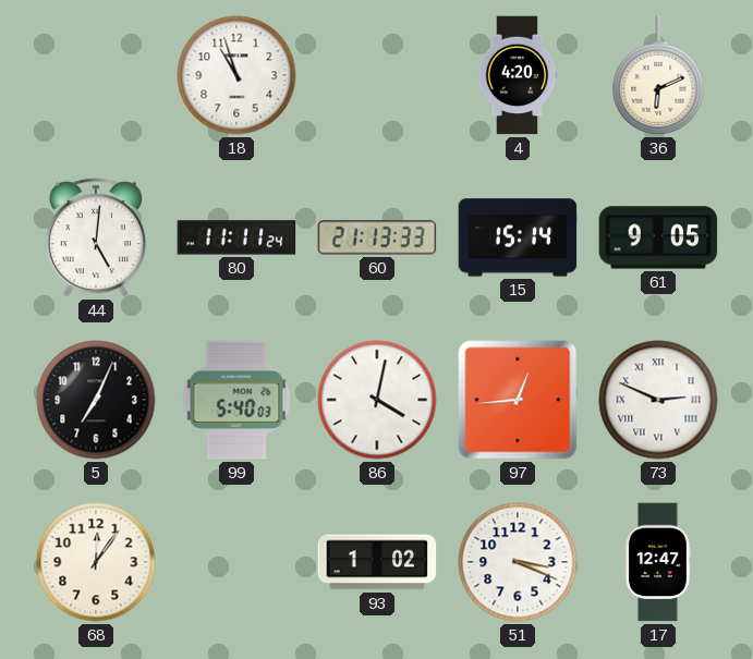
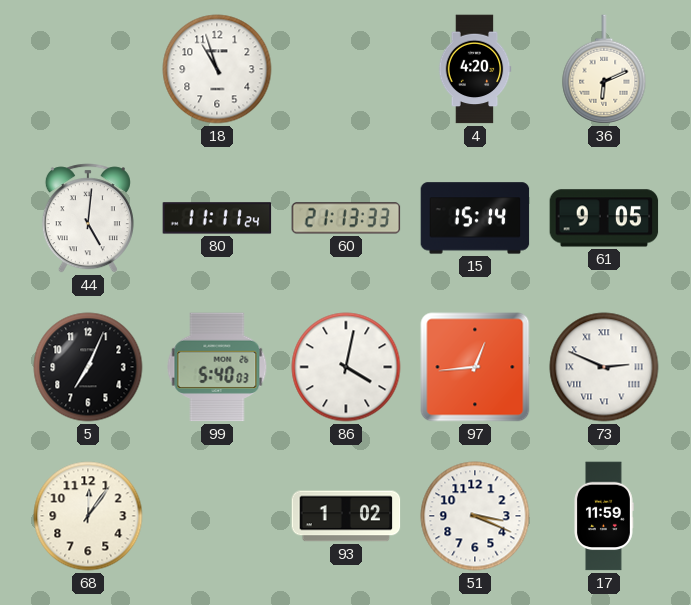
17: 12:47 -> 11:59 (604, 516)
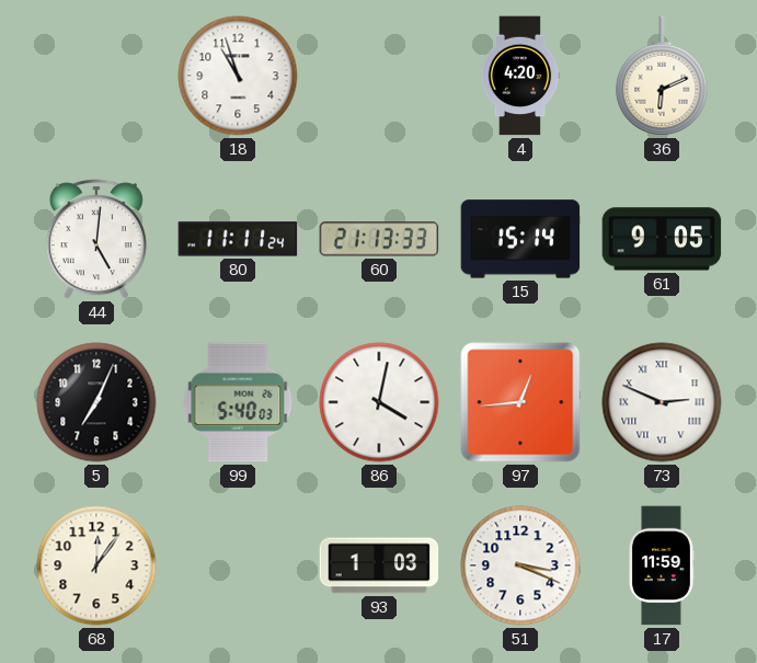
93: 1:02 -> 1:03 (379, 565)
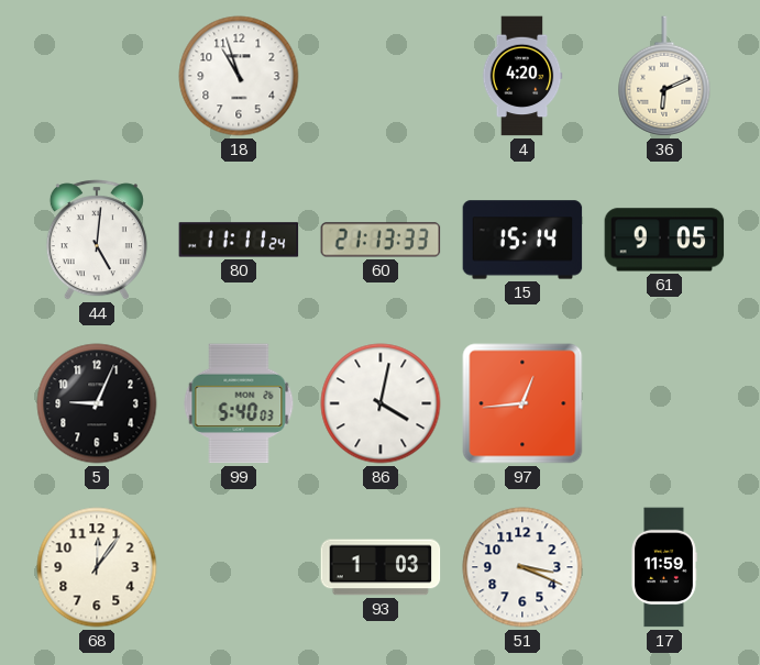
5: 7:04 -> 9:04 (97, 403)
73: 2:49 -> none (662, 402)
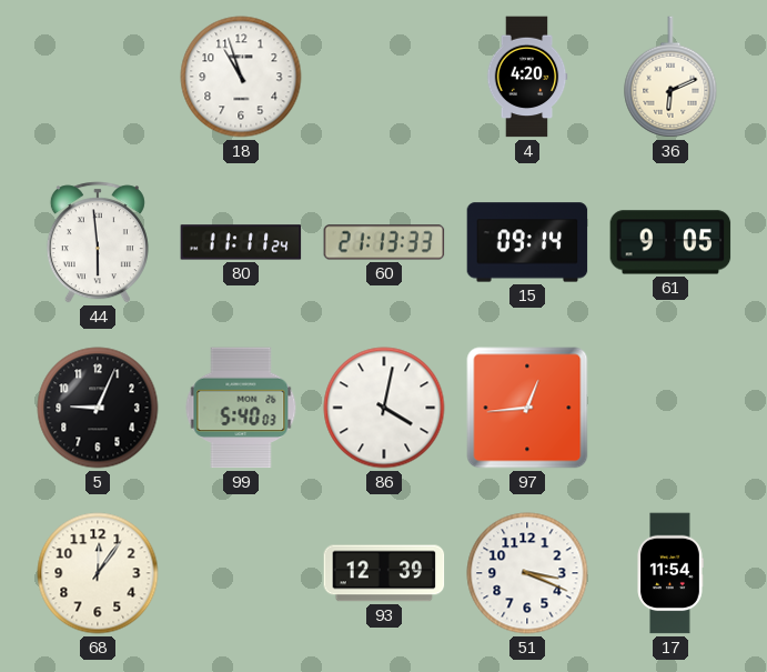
44: 5:01 -> 5:59 (98, 242)
15: 15:14 -> 09:14 (527, 242)
93: 1:03 -> 12:39 (384, 573)
17: 11:59 -> 11:54 (670, 573)
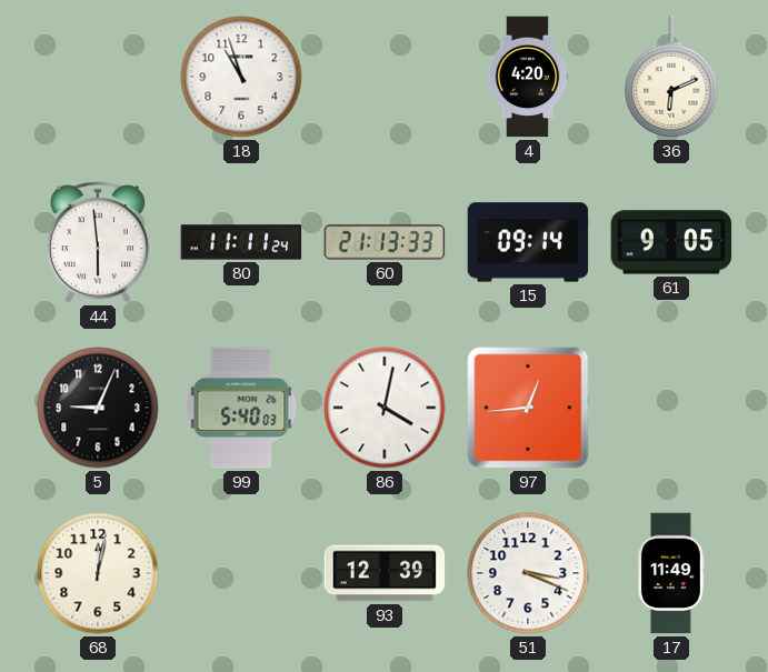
68: 12:06 -> 12:02 (98, 573)
17: 11:54 -> 11:49 (671, 573)
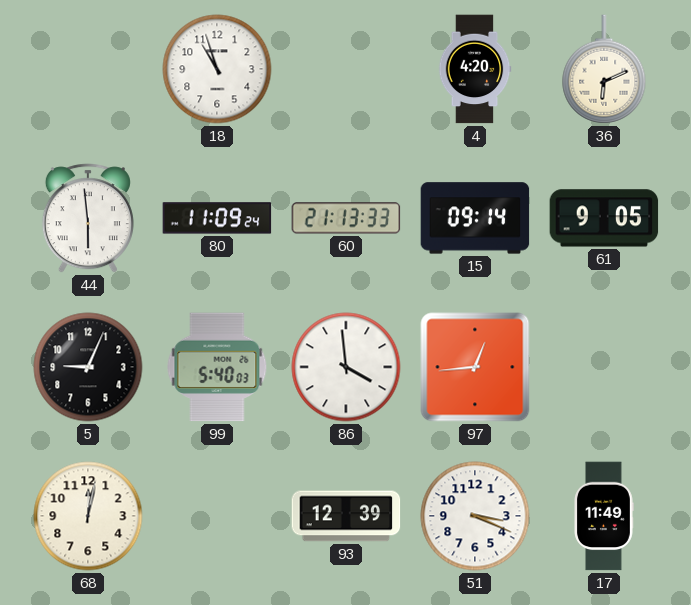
80: 11:11 -> 11:09 (217, 218)
86: 4:02 -> 3:59 (346, 367)
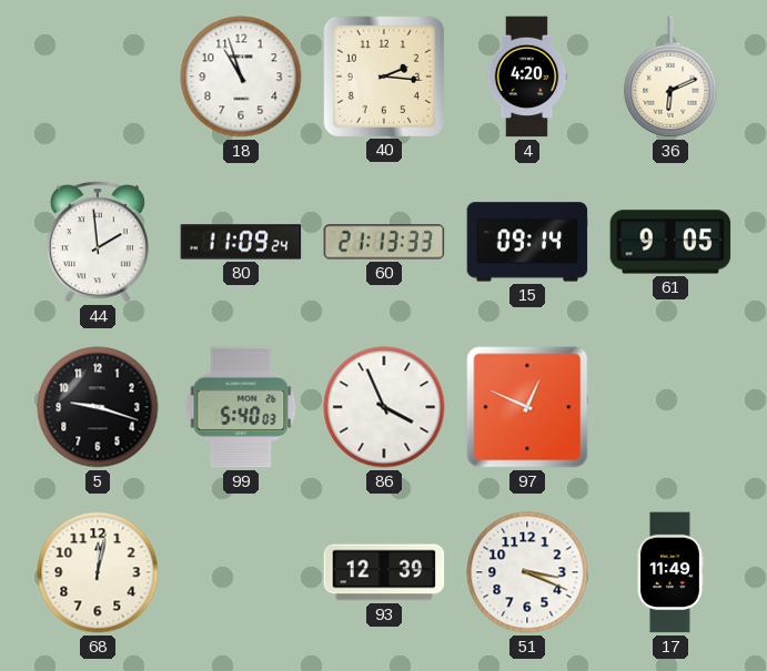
40: none -> 2:16 (383, 75)
44: 5:59 -> 1:59 (98, 242)
5: 9:04 -> 9:18 (98, 407)
86: 3:59 -> 3:56 (384, 407)
97: 12:44 -> 12:49 (527, 407)
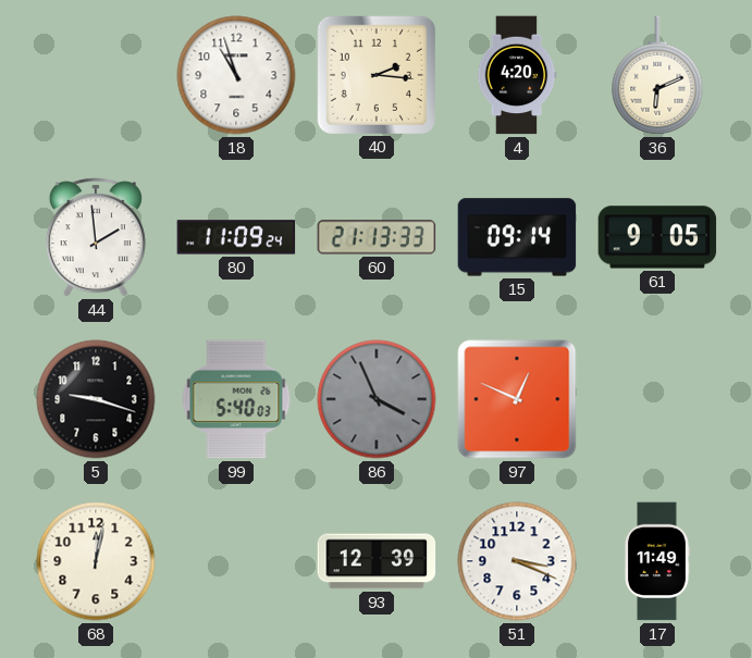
86 dial: white -> grey (377, 399)
